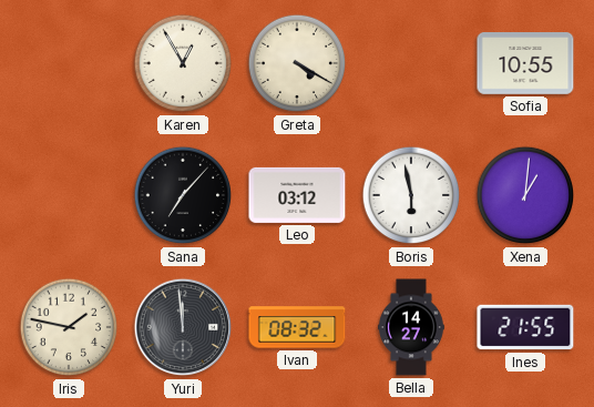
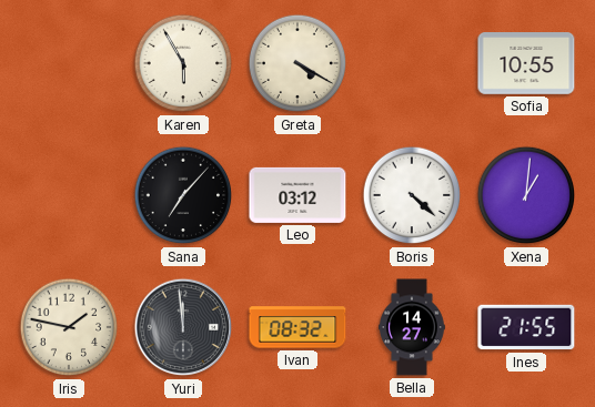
Karen: 12:55 -> 5:55 (183, 63)
Boris: 5:58 -> 4:22 (412, 195)
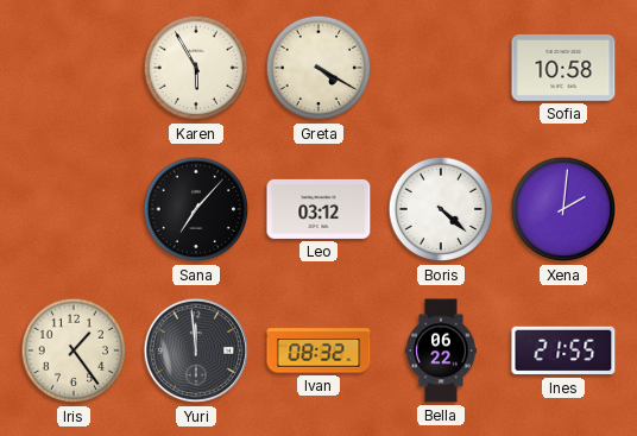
Sofia: 10:55 -> 10:58 (563, 69)
Xena: 1:01 -> 2:01 (563, 209)
Iris: 1:47 -> 1:24 (74, 350)
Bella: 14:27 -> 06:22 (442, 350)
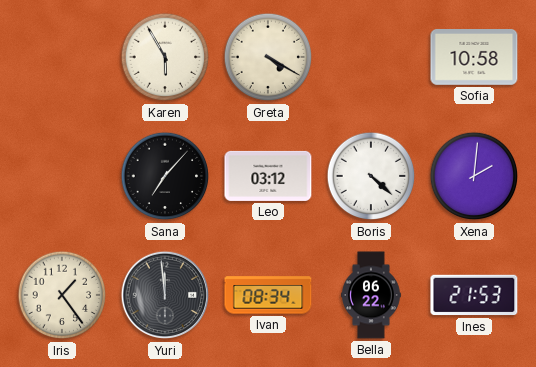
Ivan: 08:32 -> 08:34 (268, 295)
Ines: 21:55 -> 21:53 (474, 295)
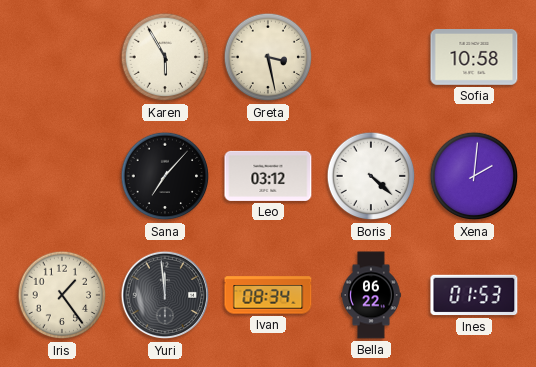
Greta: 4:20 -> 3:28 (268, 57)
Ines: 21:53 -> 01:53 (474, 295)
